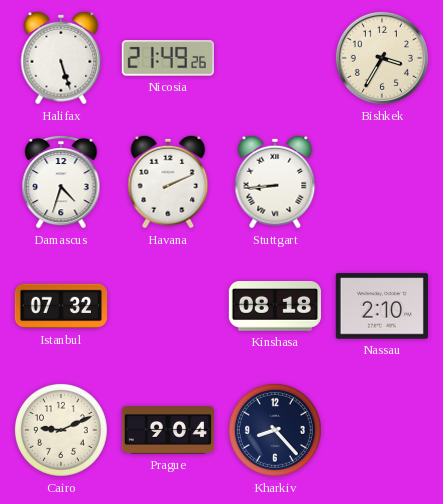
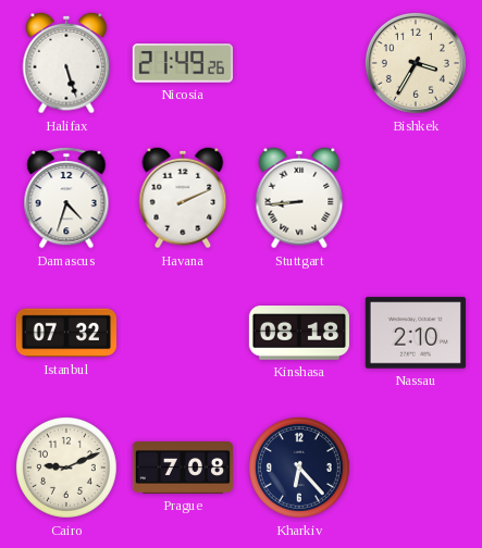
Prague: 9:04 -> 7:08 (182, 469)
Kharkiv: 8:23 -> 6:23 (299, 468)
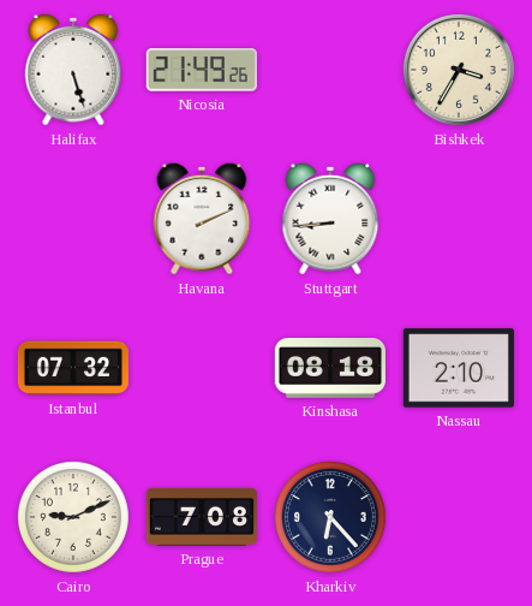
Damascus: 4:33 -> none (66, 198)
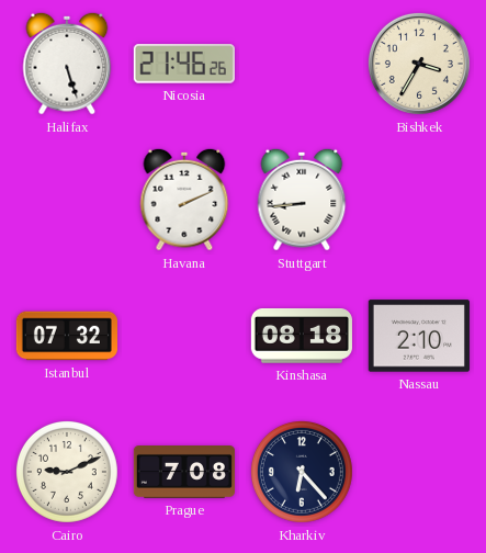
Nicosia: 21:49 -> 21:46 (184, 64)
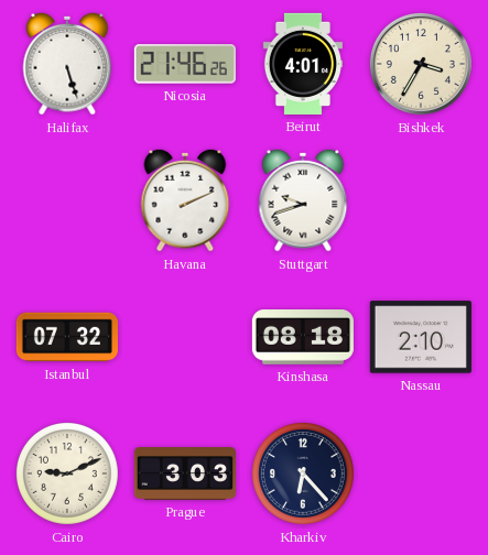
Beirut: none -> 4:01 (303, 64)
Stuttgart: 8:44 -> 9:42 (303, 200)
Prague: 7:08 -> 3:03 (184, 475)
